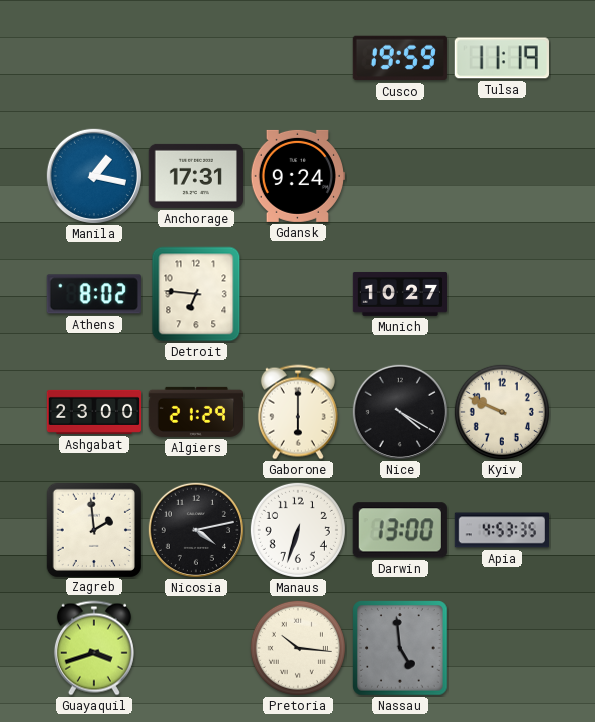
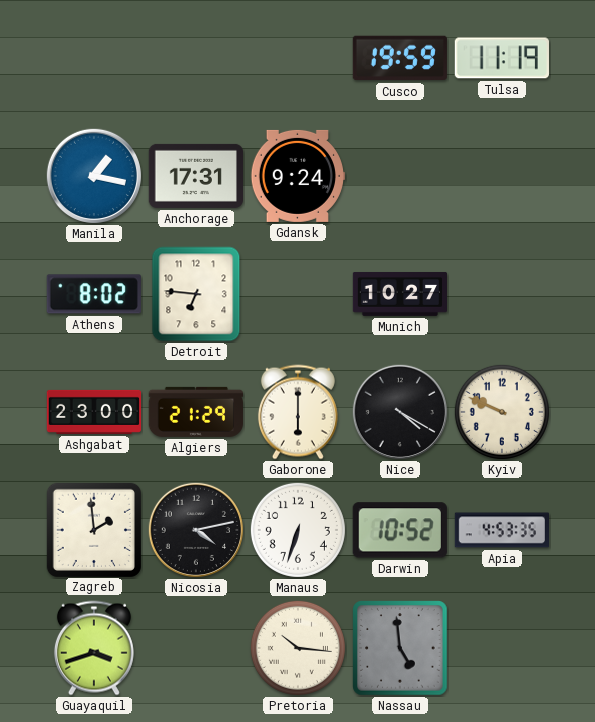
Darwin: 13:00 -> 10:52 (400, 530)
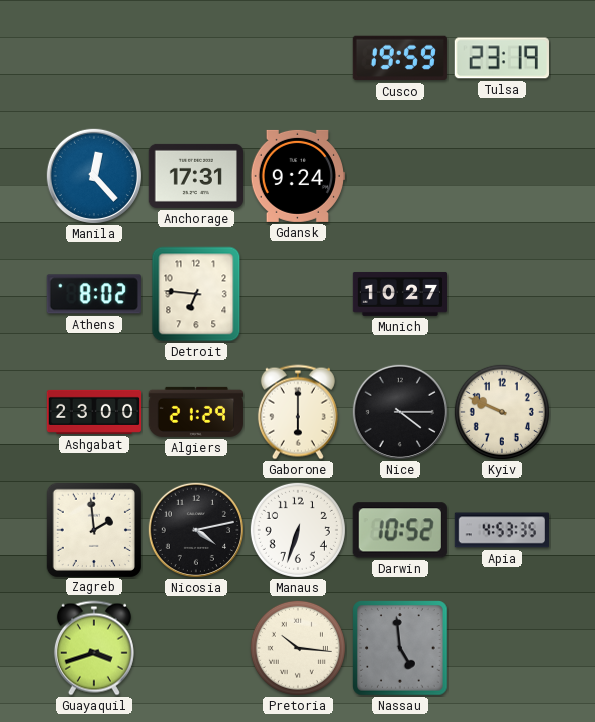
Tulsa: 11:19 -> 23:19 (502, 58)
Manila: 1:17 -> 12:23 (94, 176)
Nice: 4:20 -> 4:15 (400, 412)
